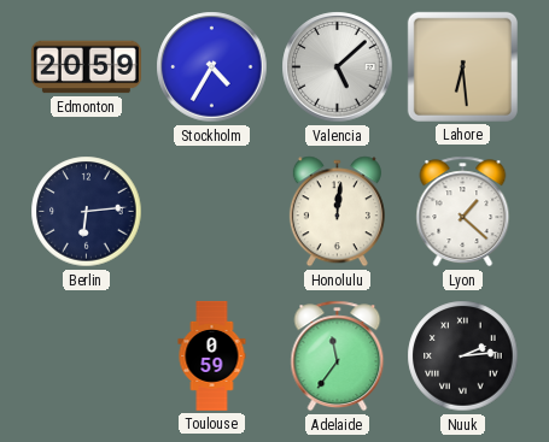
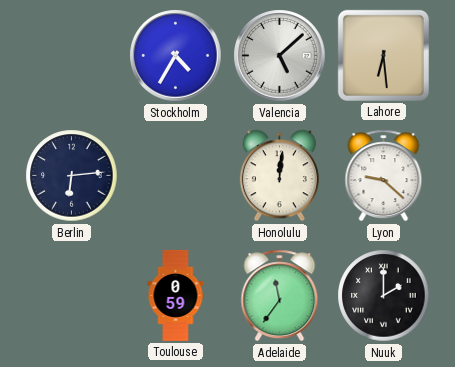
Edmonton: 20:59 -> none (86, 67)
Lyon: 1:22 -> 9:22 (384, 176)
Nuuk: 2:14 -> 2:00 (384, 296)
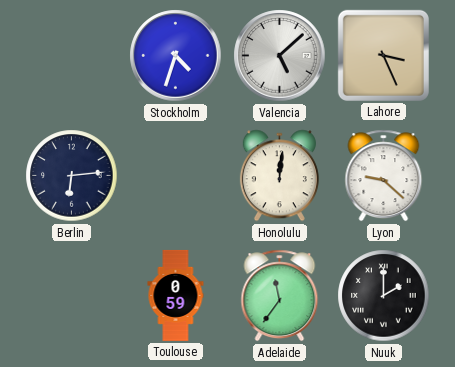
Stockholm: 4:35 -> 4:33 (176, 56)
Lahore: 6:29 -> 3:26 (383, 55)
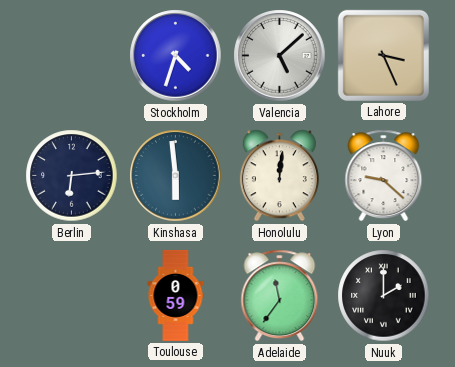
Kinshasa: none -> 5:59 (176, 176)
